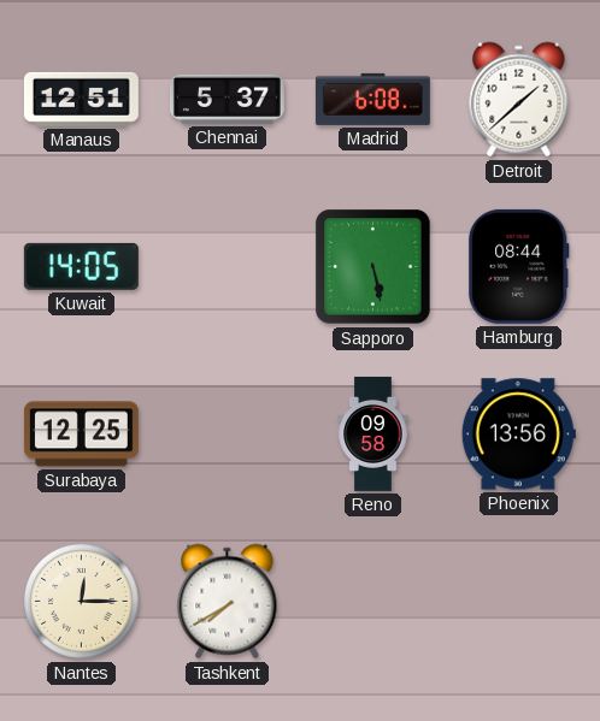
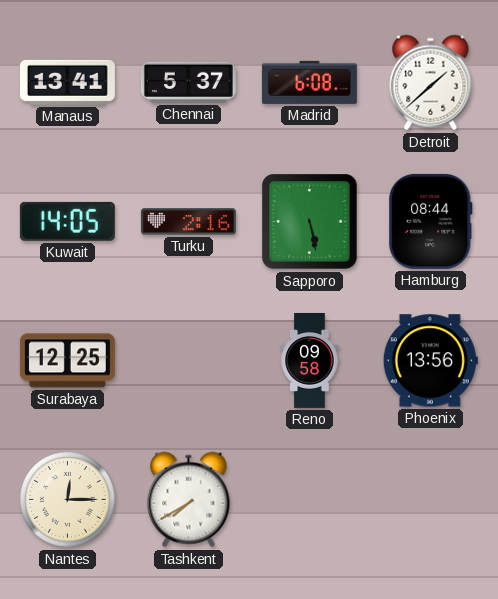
Manaus: 12:51 -> 13:41 (67, 82)
Turku: none -> 2:16 (188, 222)
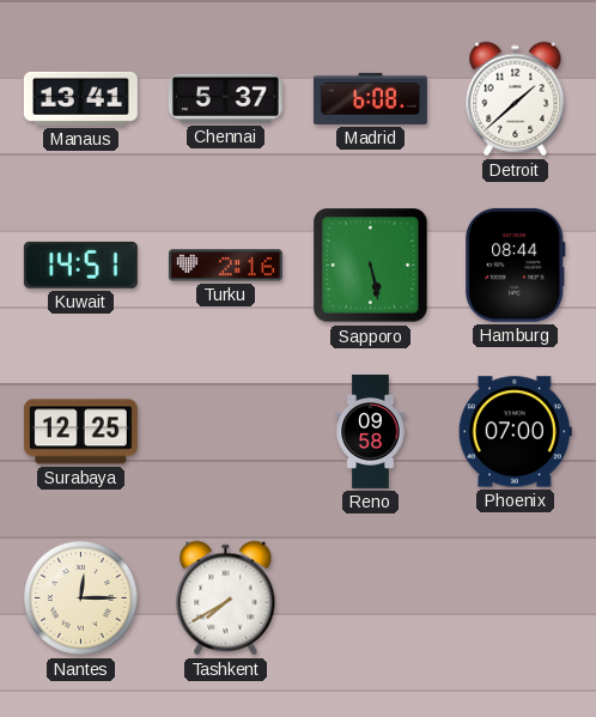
Kuwait: 14:05 -> 14:51 (80, 265)
Phoenix: 13:56 -> 07:00 (515, 432)
